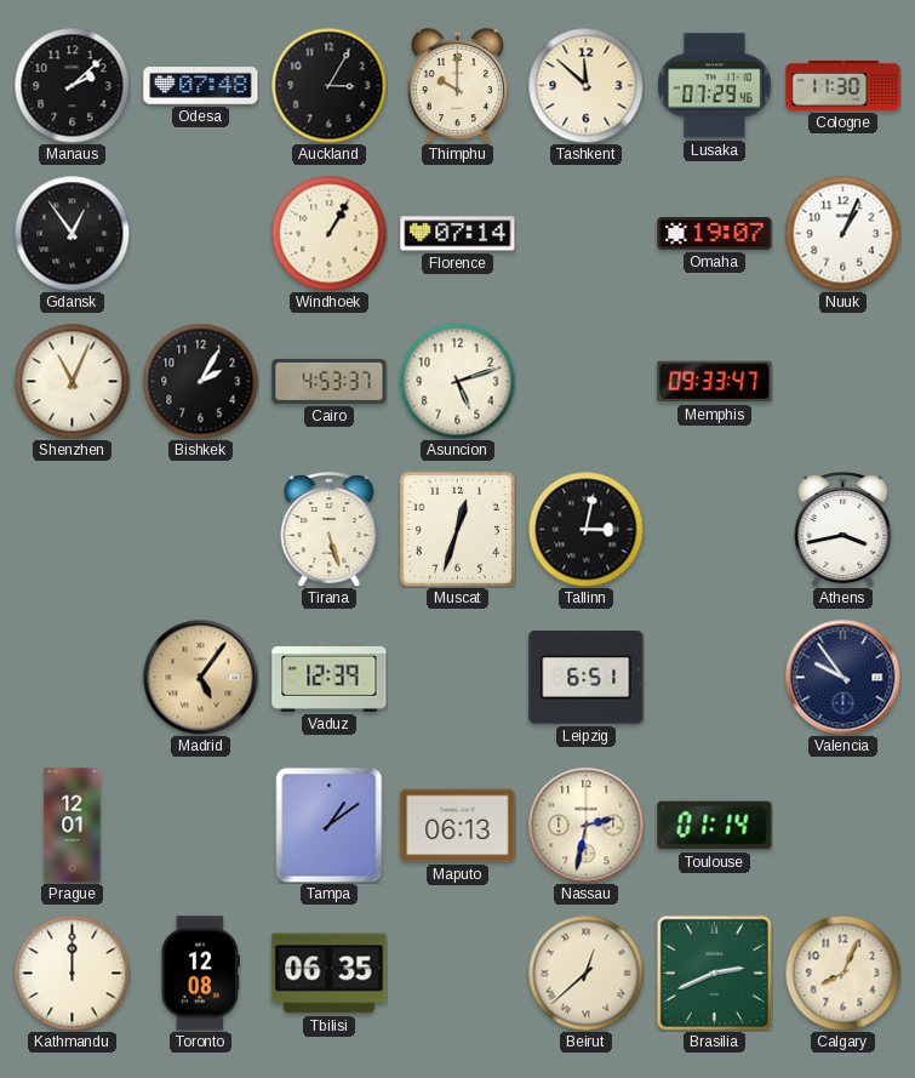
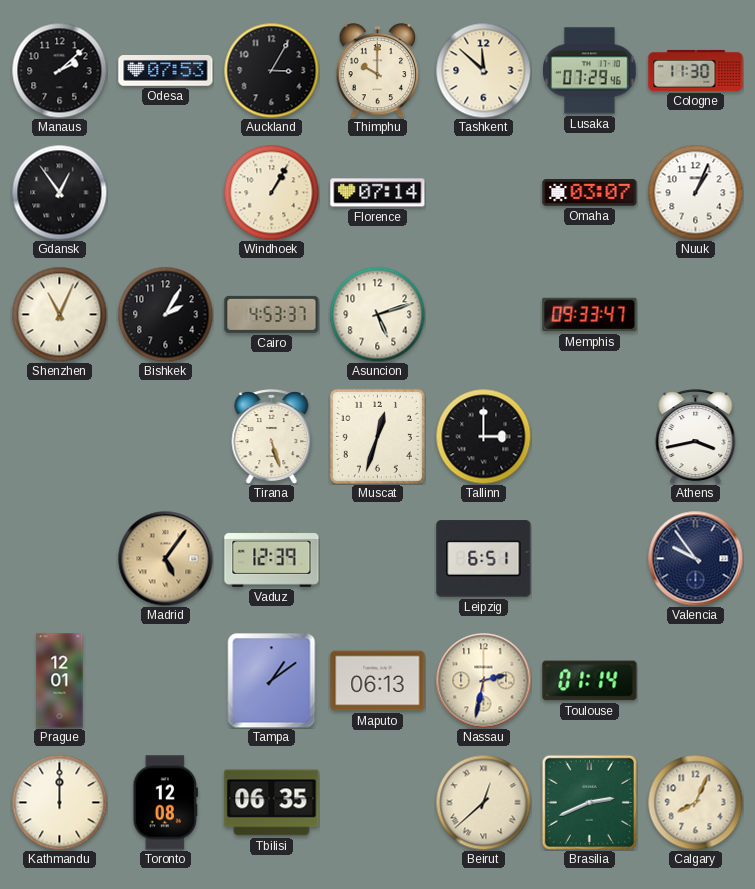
Odesa: 07:48 -> 07:53 (166, 71)
Omaha: 19:07 -> 03:07 (590, 193)
Tallinn: 3:02 -> 3:00 (483, 436)
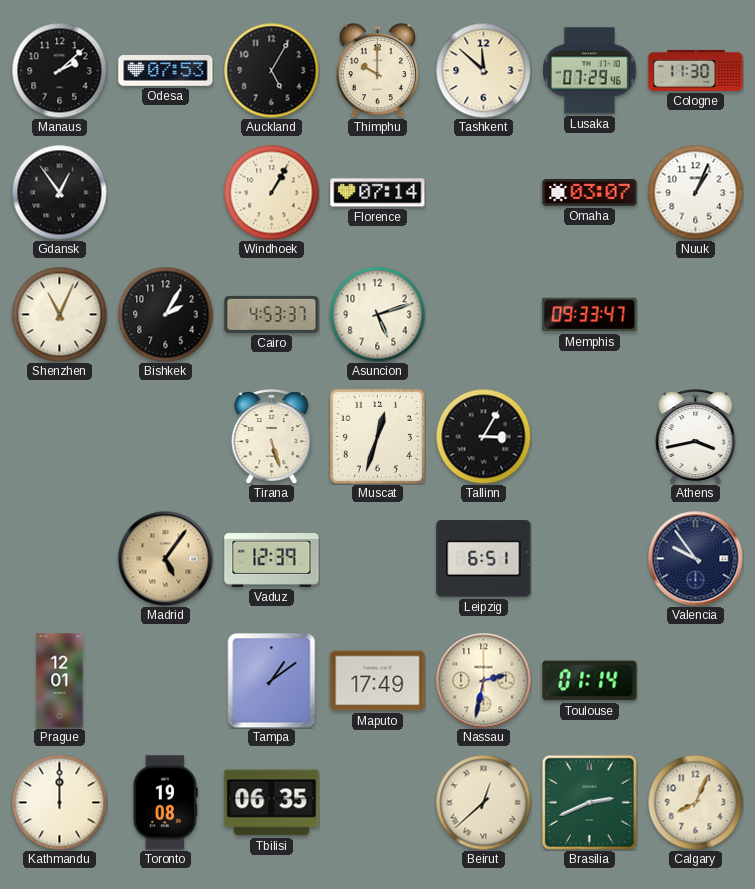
Auckland: 3:05 -> 5:05 (271, 70)
Tallinn: 3:00 -> 3:05 (483, 436)
Maputo: 06:13 -> 17:49 (378, 681)
Toronto: 12:08 -> 19:08 (165, 803)
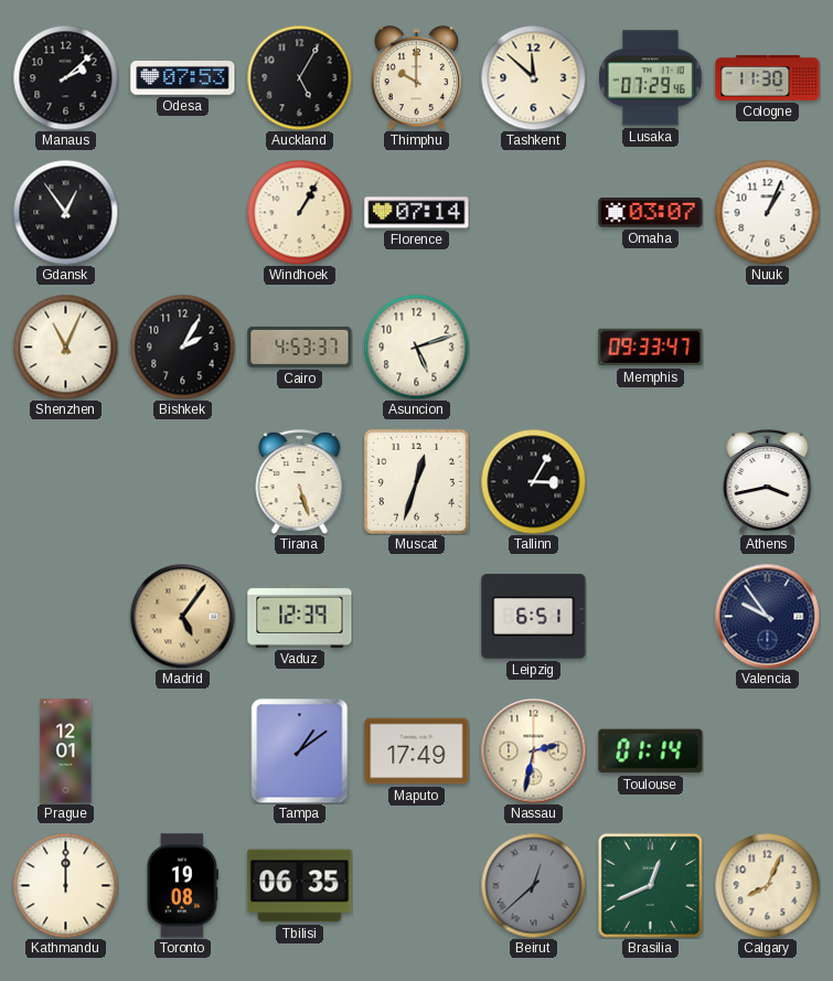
Beirut dial: cream -> grey (533, 885)
Brasilia: 2:41 -> 12:41 (650, 885)
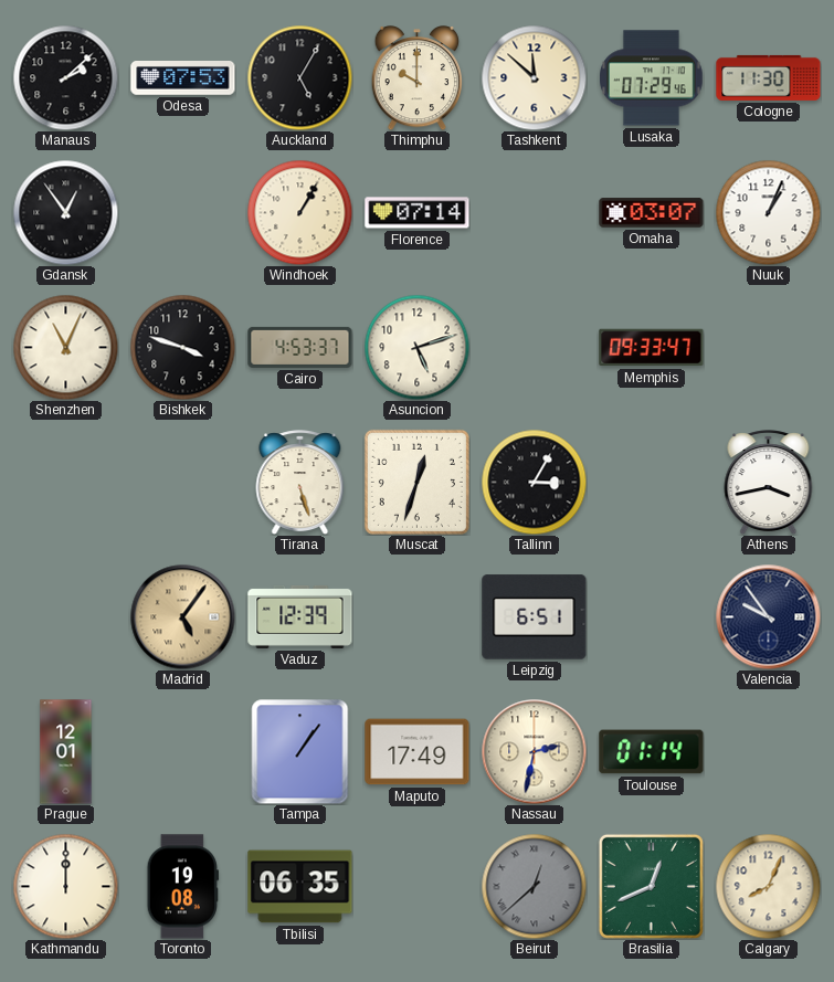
Bishkek: 2:05 -> 3:48 (182, 347)
Tampa: 1:09 -> 1:06 (300, 751)
